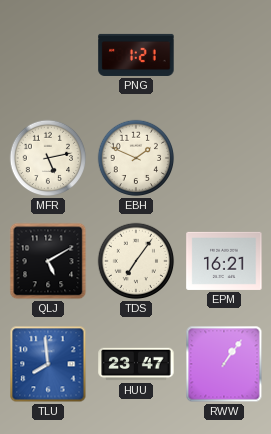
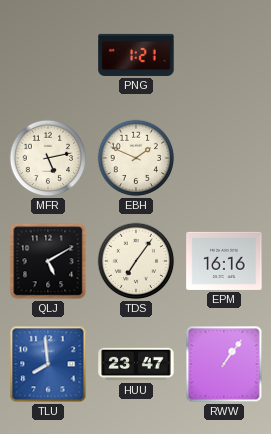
EPM: 16:21 -> 16:16 (224, 261)
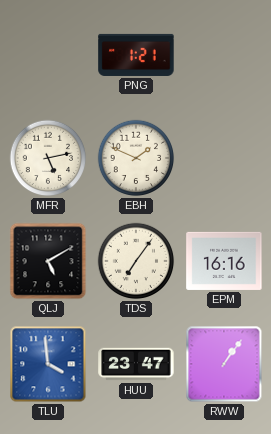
TLU: 7:59 -> 3:59 (48, 364)
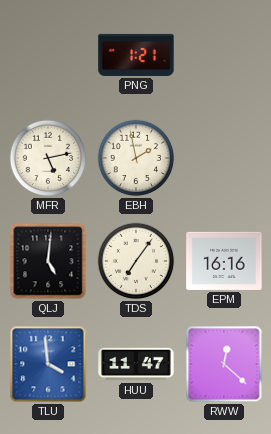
EBH: 1:49 -> 1:58 (136, 158)
QLJ: 5:10 -> 5:01 (48, 261)
HUU: 23:47 -> 11:47 (136, 364)
RWW: 1:06 -> 12:22 (224, 364)
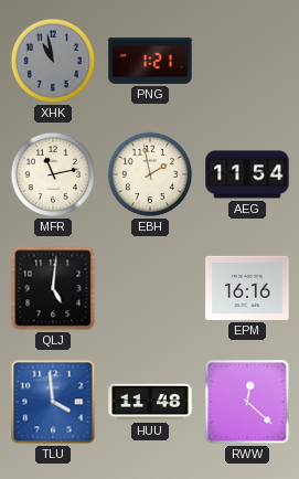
XHK: none -> 10:58 (53, 61)
MFR: 5:13 -> 11:13 (53, 174)
AEG: none -> 11:54 (247, 174)
TDS: 7:06 -> none (136, 261)
HUU: 11:47 -> 11:48 (150, 402)
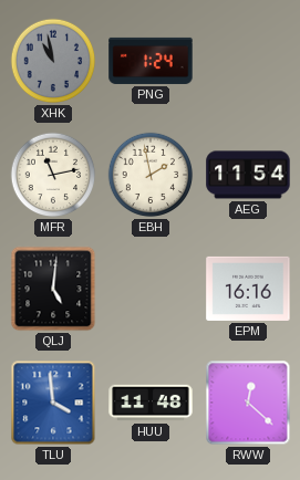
PNG: 1:21 -> 1:24 (151, 61)
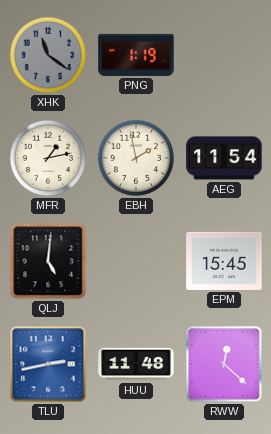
XHK: 10:58 -> 11:21 (48, 55)
PNG: 1:24 -> 1:19 (136, 55)
MFR: 11:13 -> 1:13 (48, 158)
EPM: 16:16 -> 15:45 (224, 261)
TLU: 3:59 -> 2:43 (48, 364)
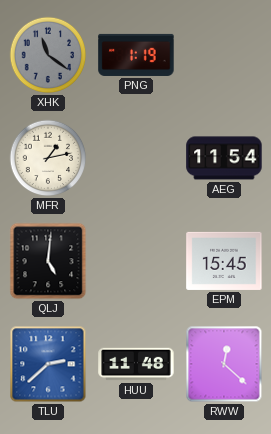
EBH: 1:58 -> none (136, 158)
TLU: 2:43 -> 2:38 (48, 364)
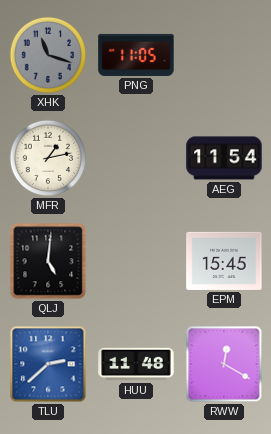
XHK: 11:21 -> 11:18 (48, 55)
PNG: 1:19 -> 11:05 (136, 55)
RWW: 12:22 -> 12:20 (224, 364)
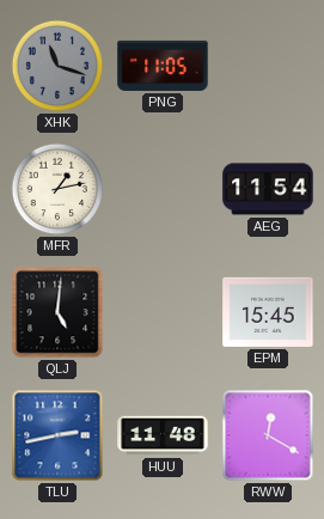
TLU: 2:38 -> 2:43 (57, 435)
